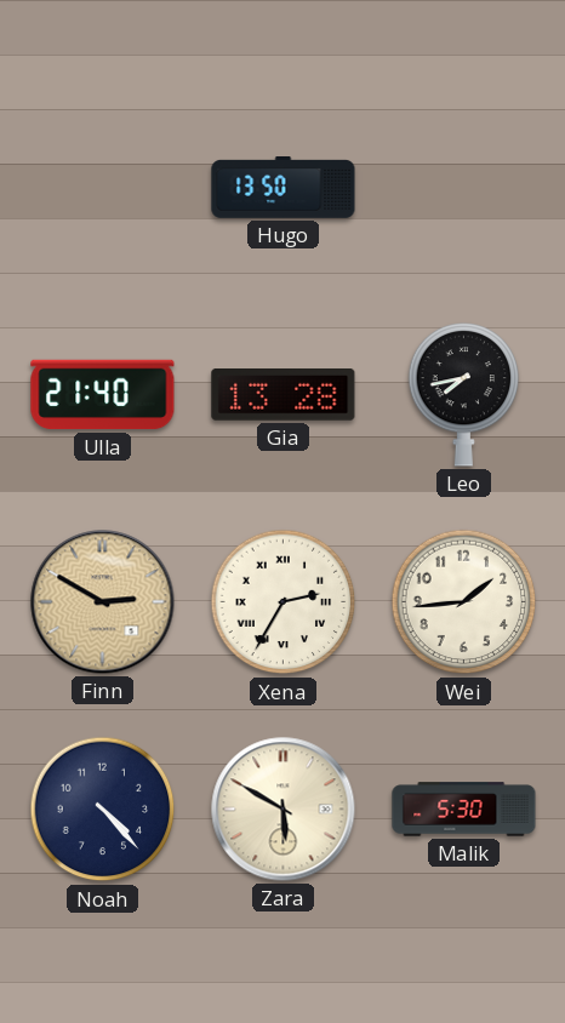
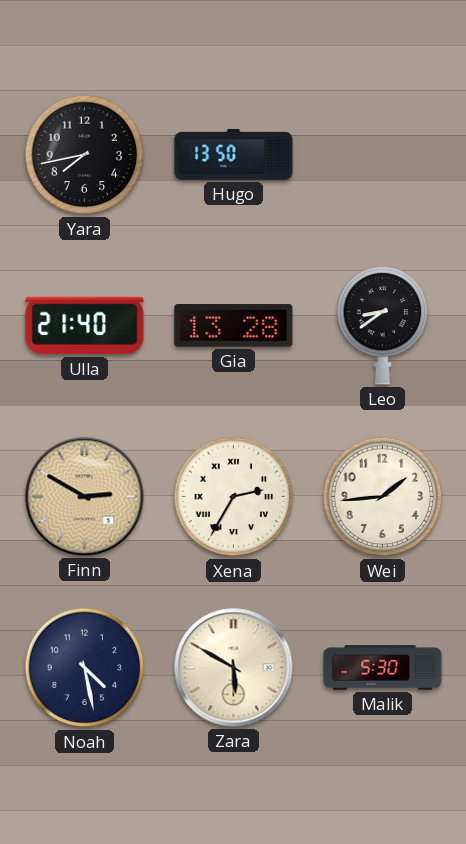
Yara: none -> 7:43 (85, 155)
Leo: 7:43 -> 8:39 (383, 325)
Noah: 4:23 -> 4:28 (85, 668)
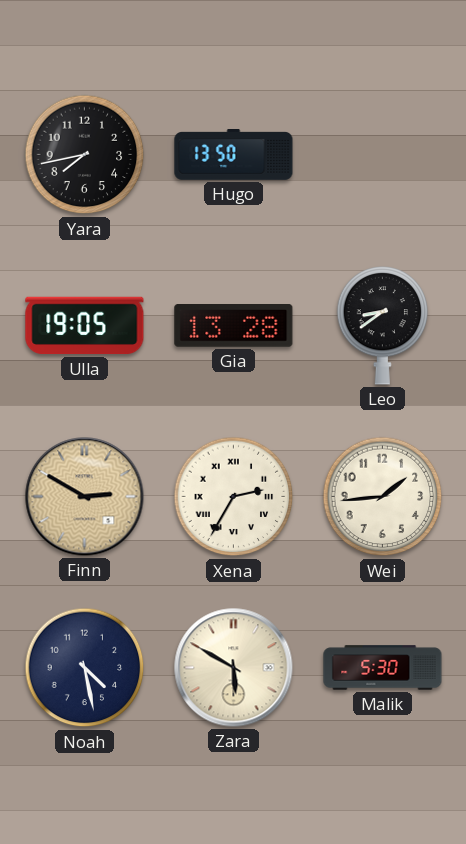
Ulla: 21:40 -> 19:05 (85, 326)
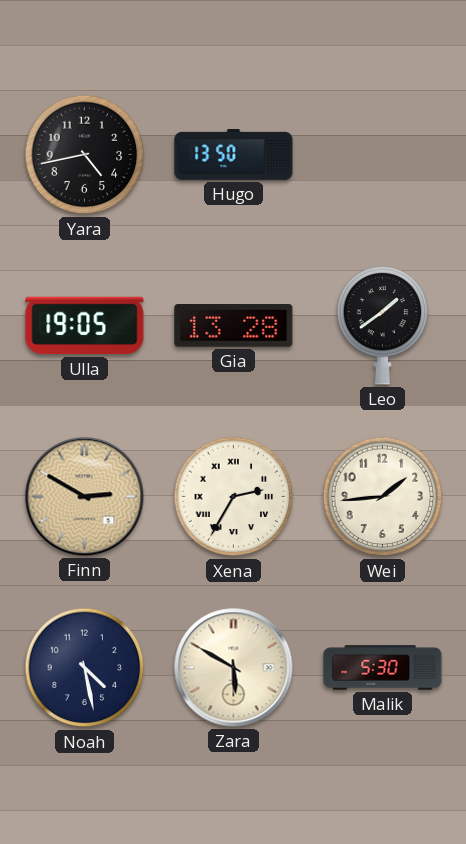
Yara: 7:43 -> 4:43 (85, 155)
Leo: 8:39 -> 1:39 (383, 325)
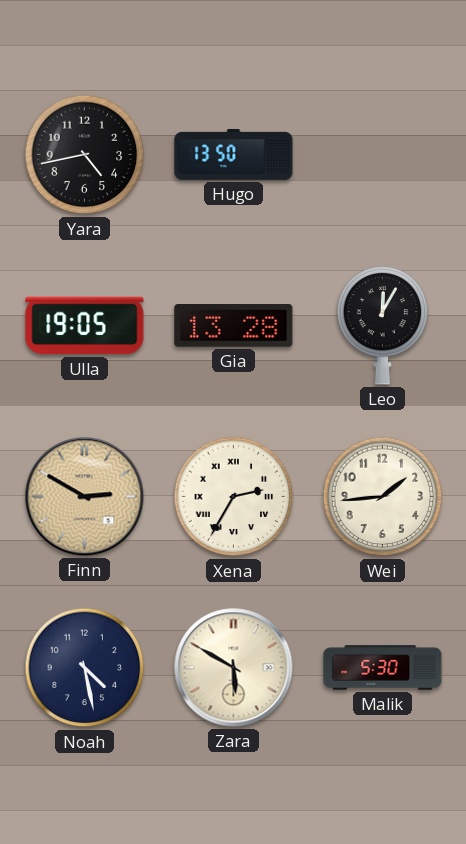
Leo: 1:39 -> 12:05 (383, 325)
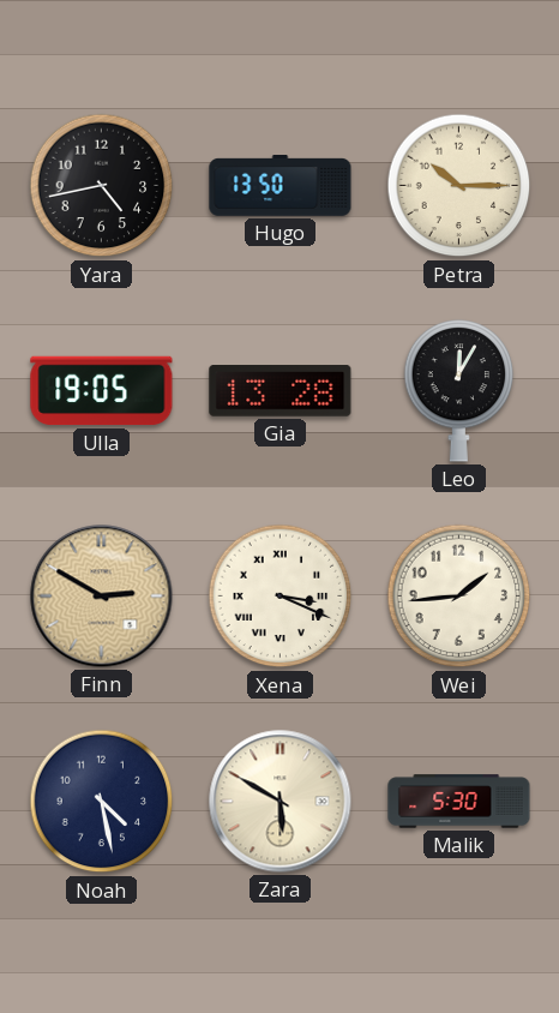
Petra: none -> 10:15 (459, 186)
Xena: 2:35 -> 3:19 (281, 597)
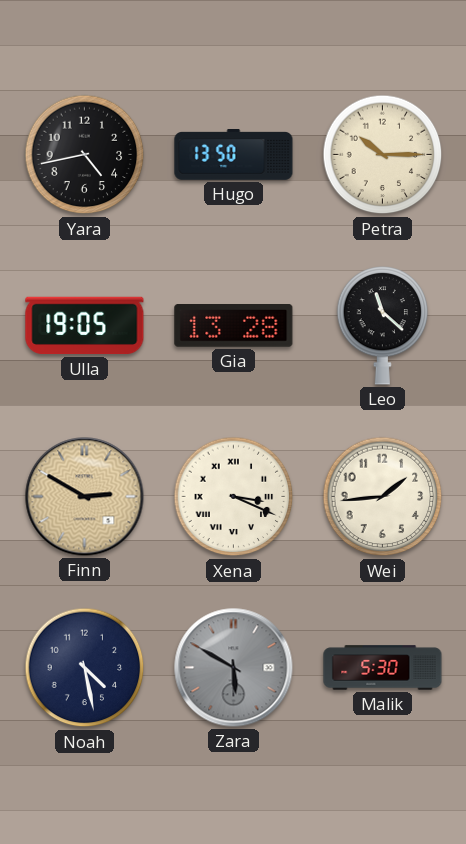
Leo: 12:05 -> 11:22 (383, 325)
Zara dial: cream -> grey (234, 668)
